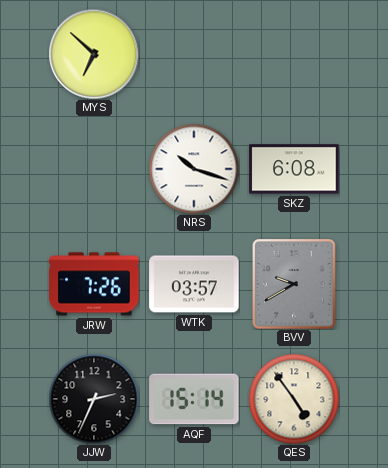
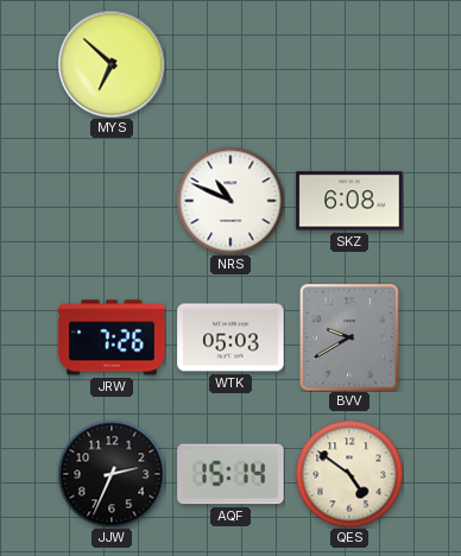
NRS: 10:18 -> 10:49 (230, 201)
WTK: 03:57 -> 05:03 (230, 337)
QES: 4:54 -> 4:51 (349, 474)
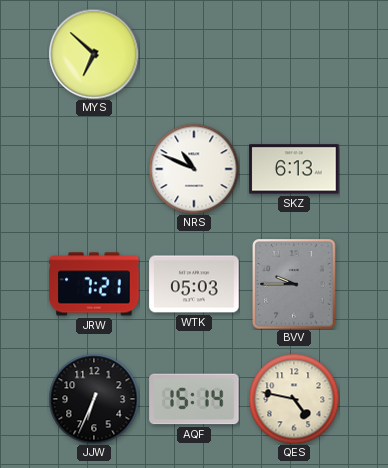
SKZ: 6:08 -> 6:13 (294, 169)
JRW: 7:26 -> 7:21 (94, 284)
BVV: 9:40 -> 9:45 (294, 284)
JJW: 2:34 -> 6:34 (94, 399)
QES: 4:51 -> 4:47 (294, 399)
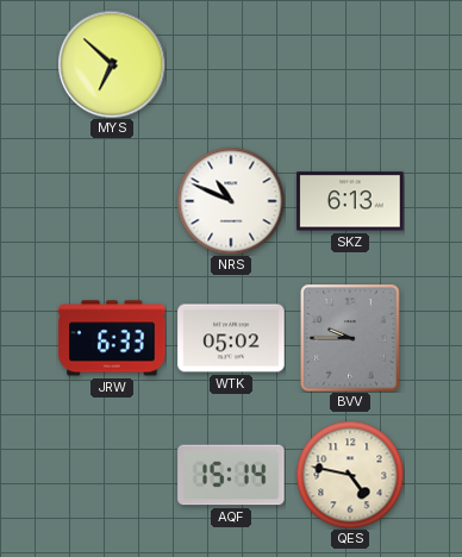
JRW: 7:21 -> 6:33 (112, 338)
WTK: 05:03 -> 05:02 (231, 338)
JJW: 6:34 -> none (94, 399)
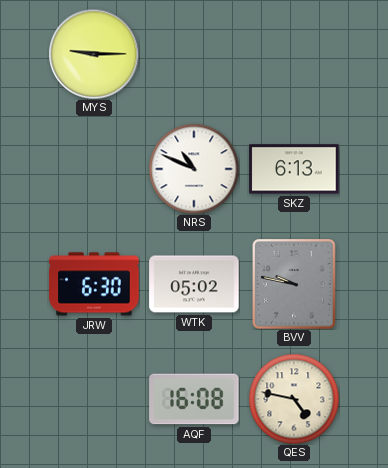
MYS: 6:52 -> 9:15 (94, 54)
JRW: 6:33 -> 6:30 (94, 284)
BVV: 9:45 -> 9:47 (294, 284)
AQF: 15:14 -> 16:08 (194, 399)
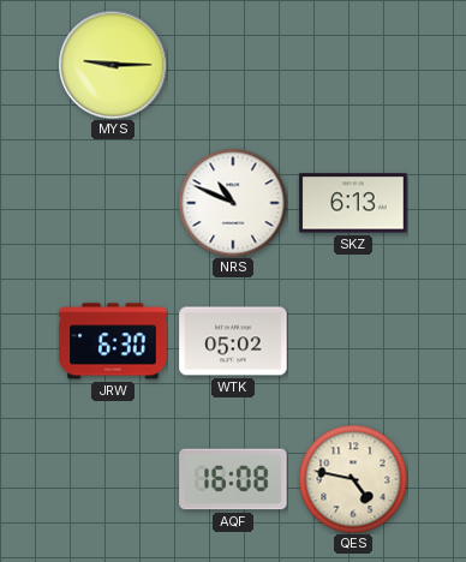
BVV: 9:47 -> none (294, 284)
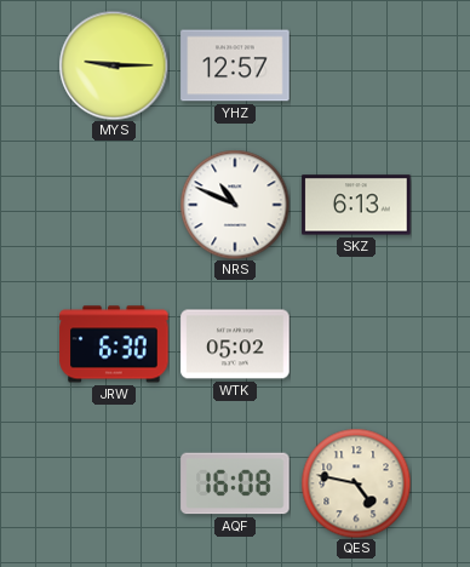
YHZ: none -> 12:57 (235, 65)
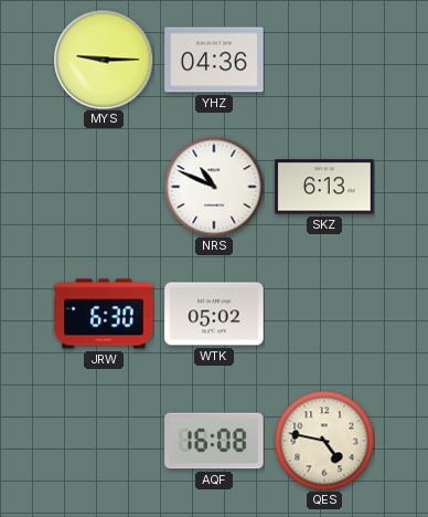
YHZ: 12:57 -> 04:36 (214, 60)
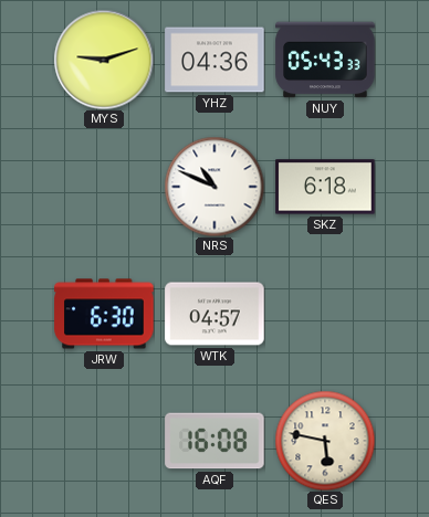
MYS: 9:15 -> 9:12 (104, 60)
NUY: none -> 05:43 (325, 60)
SKZ: 6:13 -> 6:18 (325, 187)
WTK: 05:02 -> 04:57 (214, 314)
QES: 4:47 -> 5:47 (325, 441)
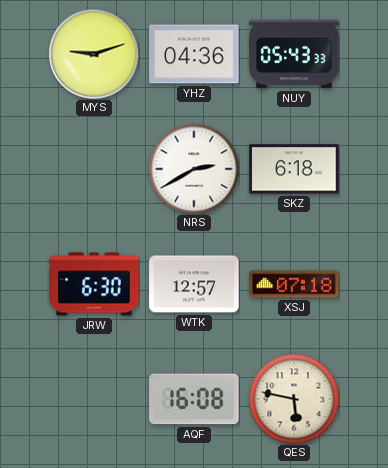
NRS: 10:49 -> 2:40 (194, 169)
WTK: 04:57 -> 12:57 (194, 284)
XSJ: none -> 07:18 (294, 284)
